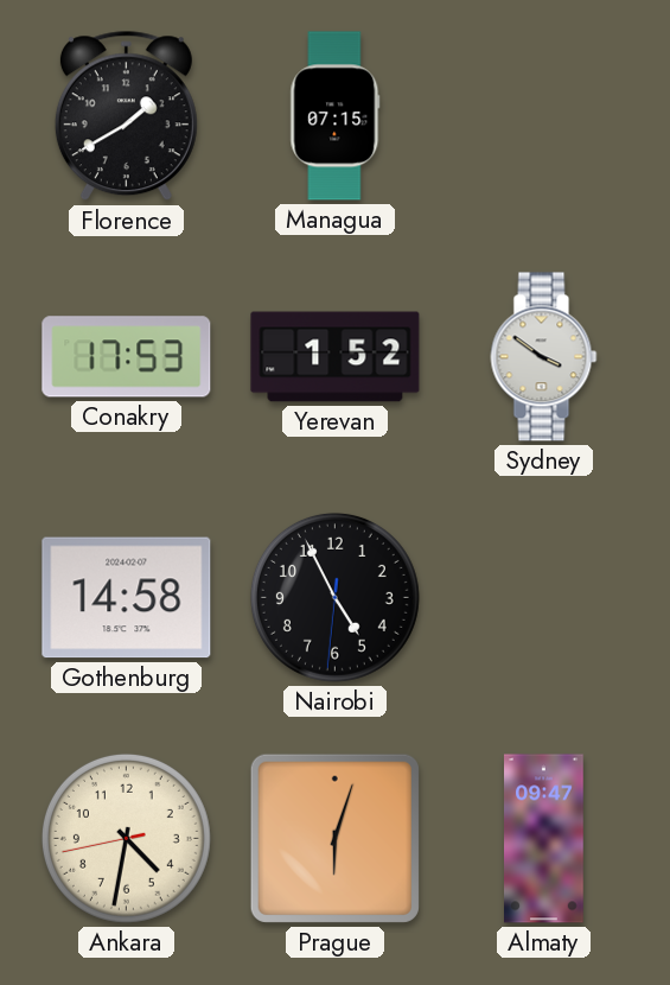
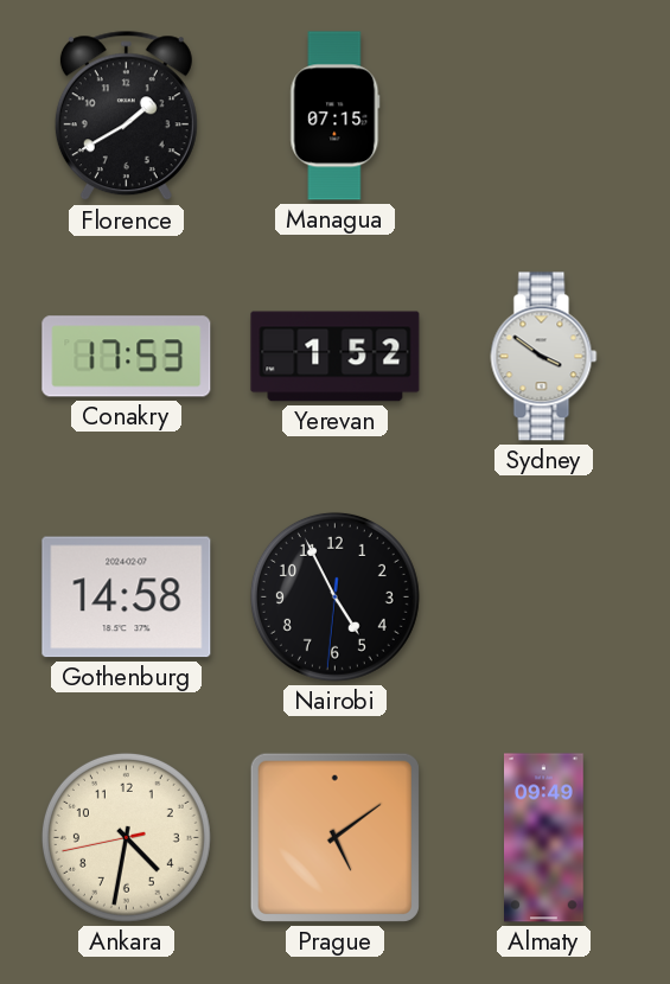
Prague: 6:03 -> 5:09 (334, 837)
Almaty: 09:47 -> 09:49 (544, 838)
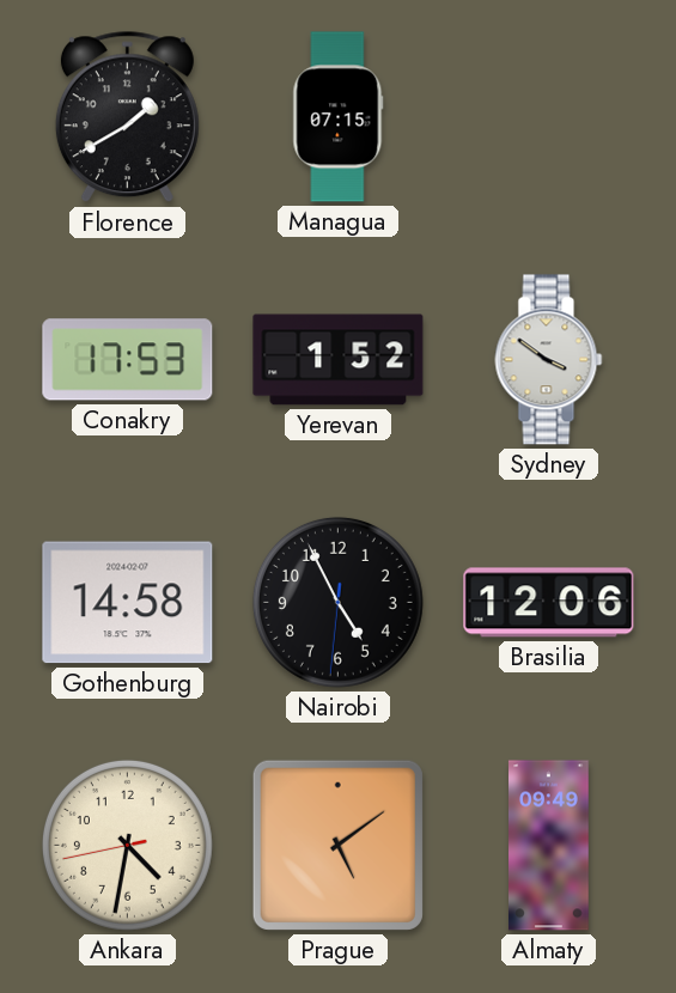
Brasilia: none -> 12:06 (549, 603)
